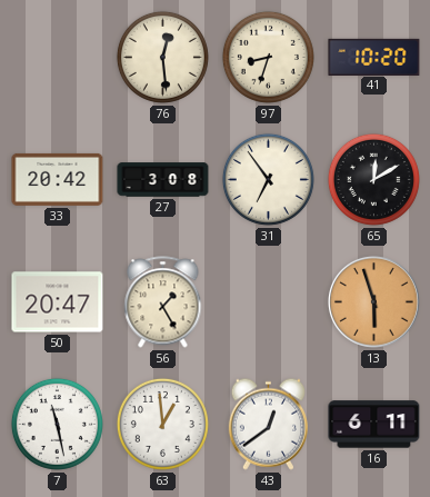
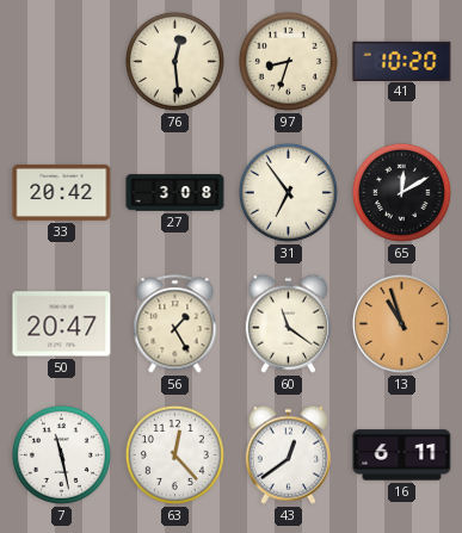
60: none -> 11:21 (288, 323)
13: 5:57 -> 10:57 (401, 323)
63: 12:59 -> 12:23 (174, 454)
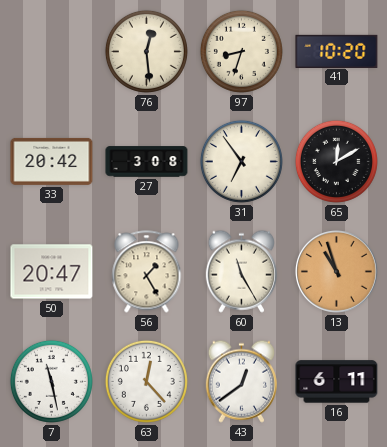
60: 11:21 -> 11:25 (241, 271)
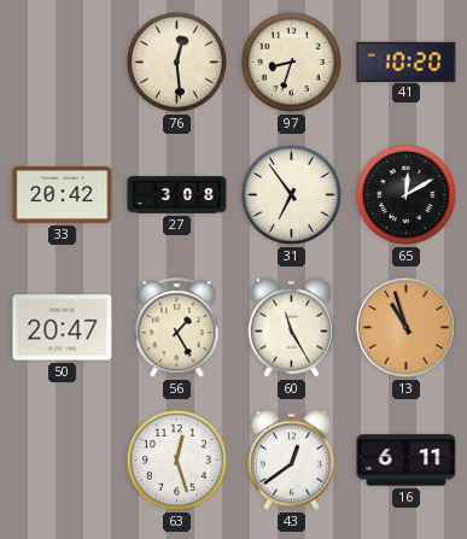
7: 11:28 -> none (51, 381)
63: 12:23 -> 12:27 (176, 459)
